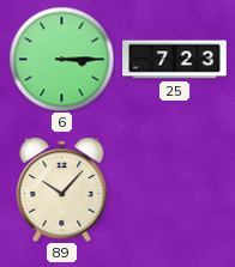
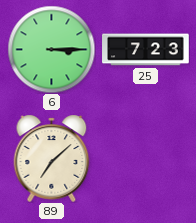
89: 10:07 -> 7:08 (52, 158)
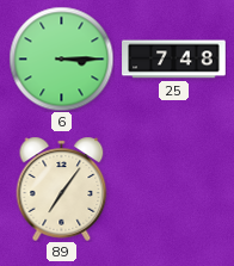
25: 7:23 -> 7:48 (174, 60)
89: 7:08 -> 7:06 (62, 188)
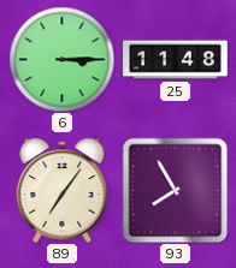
25: 7:48 -> 11:48 (176, 60)
93: none -> 7:55 (175, 190)
